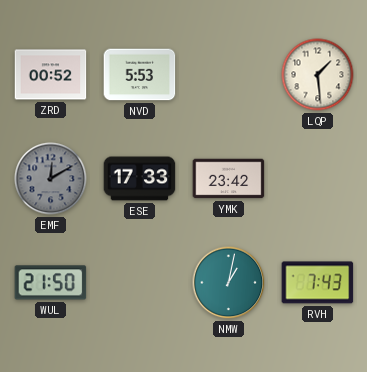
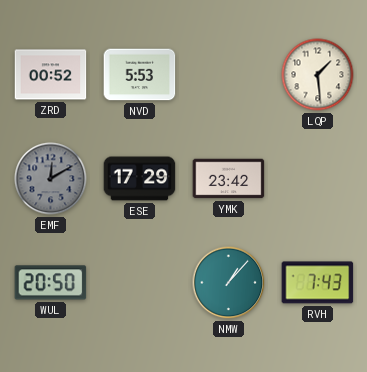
ESE: 17:33 -> 17:29 (140, 179)
WUL: 21:50 -> 20:50 (51, 283)
NMW: 1:02 -> 1:07 (229, 283)
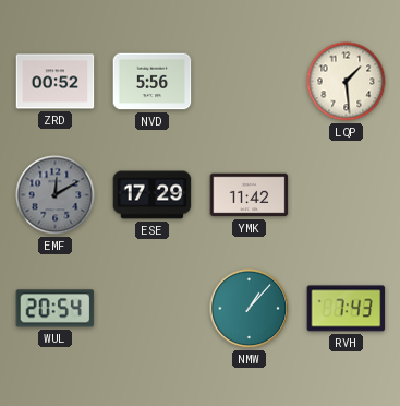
NVD: 5:53 -> 5:56 (153, 82)
YMK: 23:42 -> 11:42 (250, 195)
WUL: 20:50 -> 20:54 (56, 309)
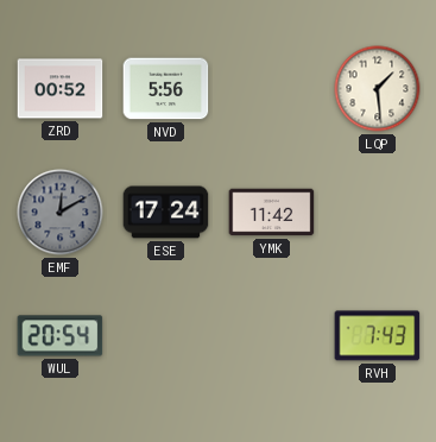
ESE: 17:29 -> 17:24 (166, 213)
NMW: 1:07 -> none (250, 309)
